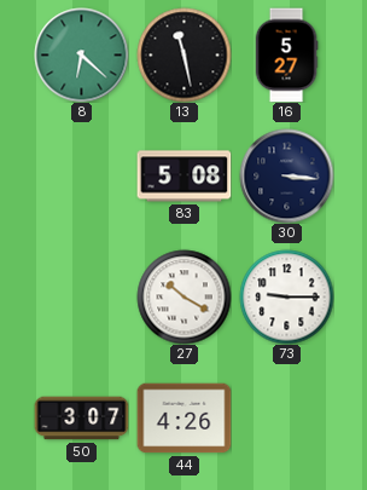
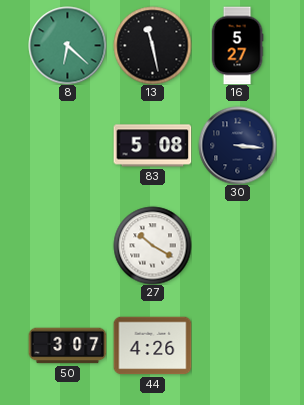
73: 9:15 -> none (286, 296)
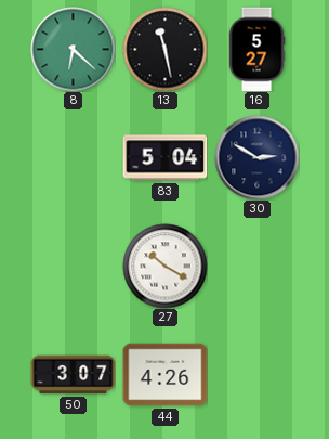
83: 5:08 -> 5:04 (164, 158)
30: 3:16 -> 2:50 (256, 157)
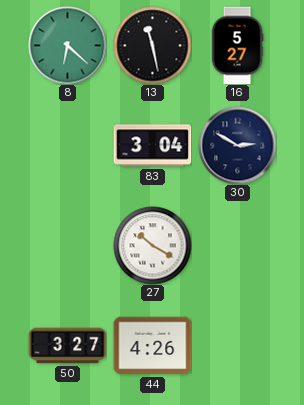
83: 5:04 -> 3:04 (152, 146)
50: 3:07 -> 3:27 (67, 346)
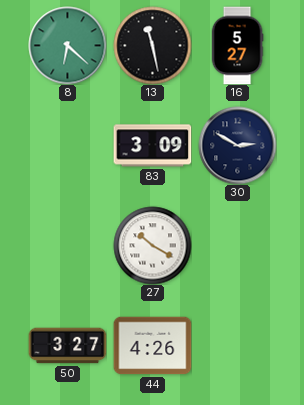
83: 3:04 -> 3:09 (152, 146)
